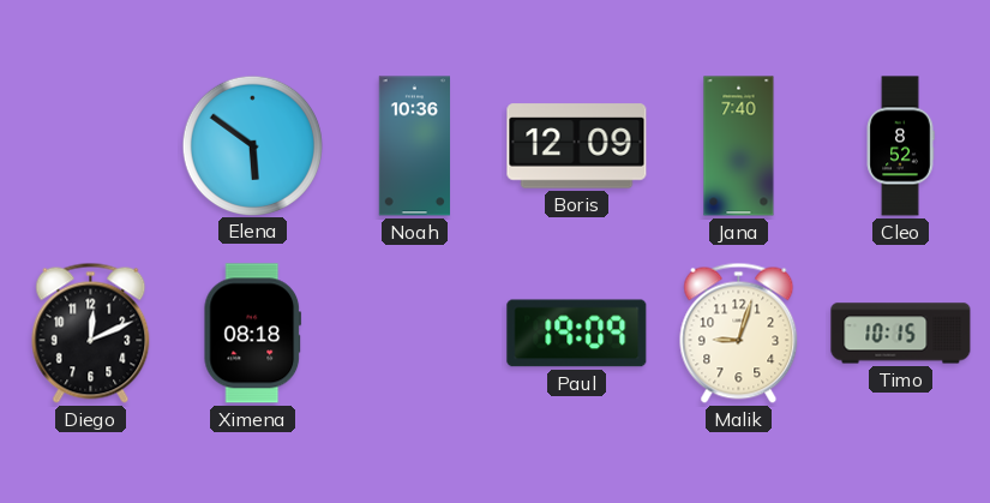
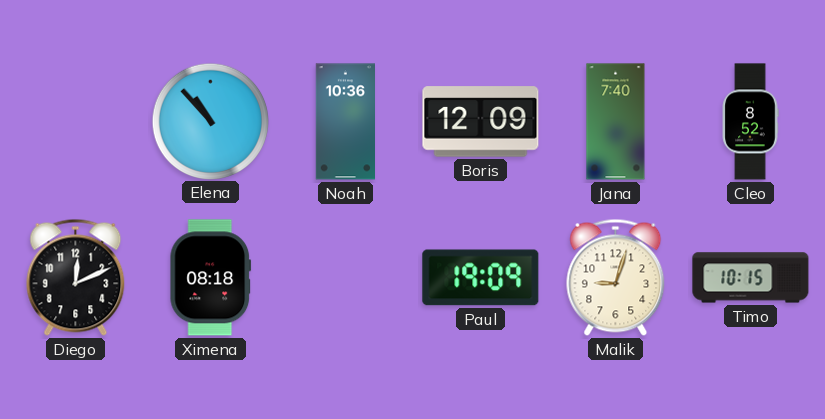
Elena: 5:51 -> 10:53 (210, 121)
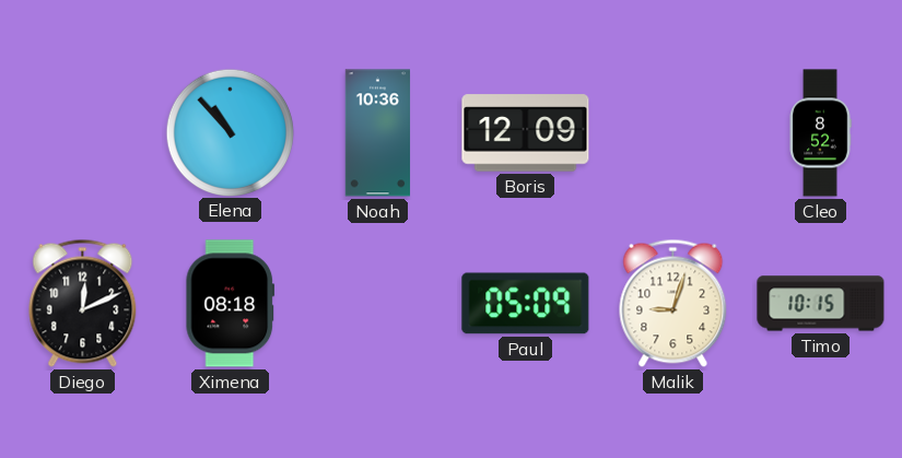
Jana: 7:40 -> none (616, 122)
Paul: 19:09 -> 05:09 (526, 304)
